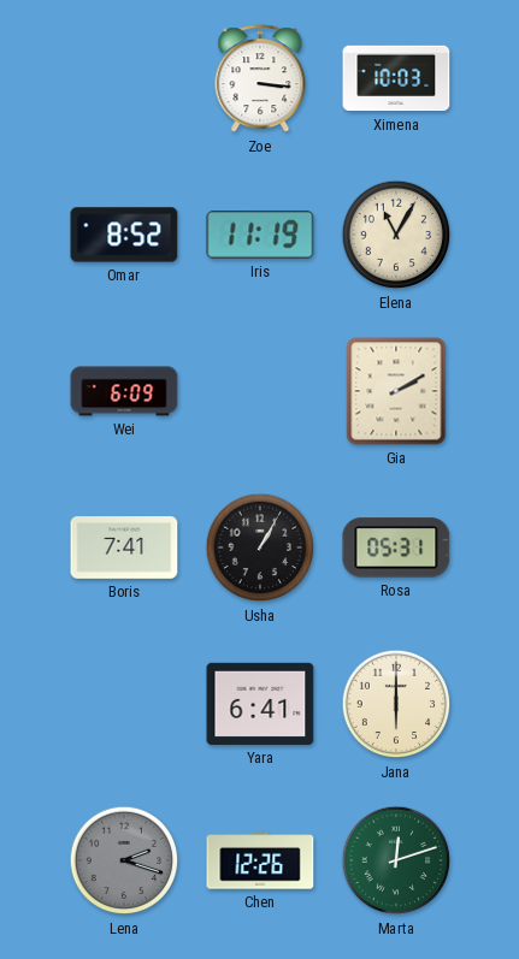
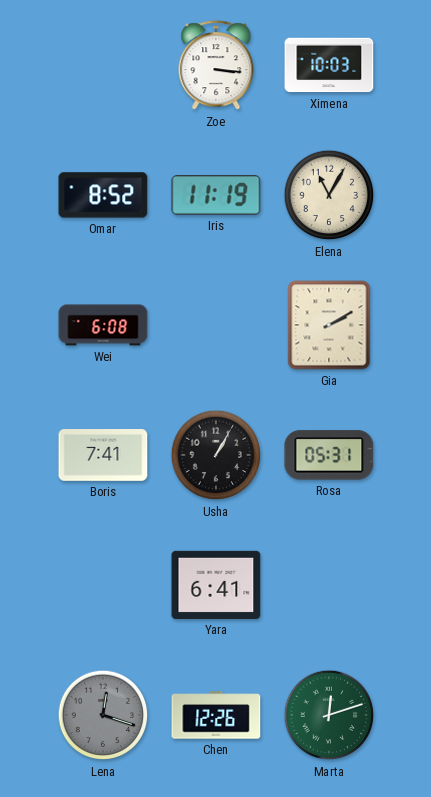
Wei: 6:09 -> 6:08 (103, 325)
Jana: 6:00 -> none (396, 704)
Lena: 2:18 -> 12:18 (103, 715)
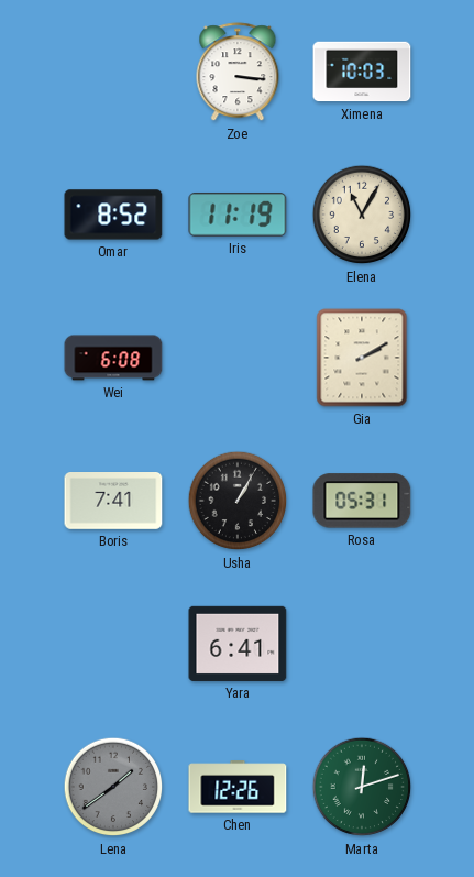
Lena: 12:18 -> 1:39 (113, 787)
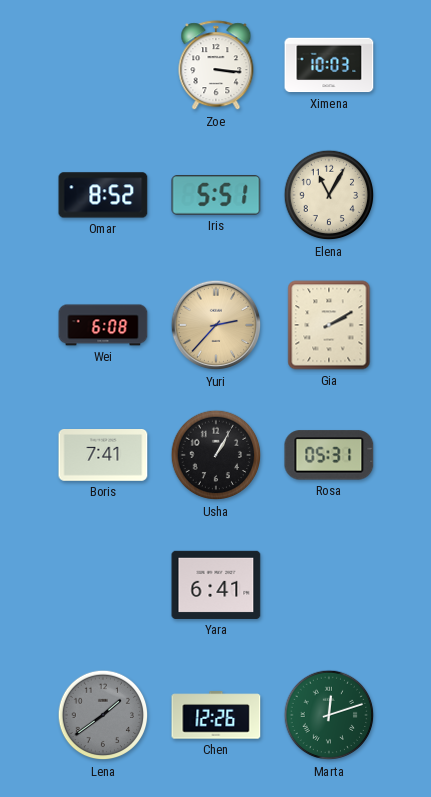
Iris: 11:19 -> 5:51 (216, 196)
Yuri: none -> 2:37 (216, 325)
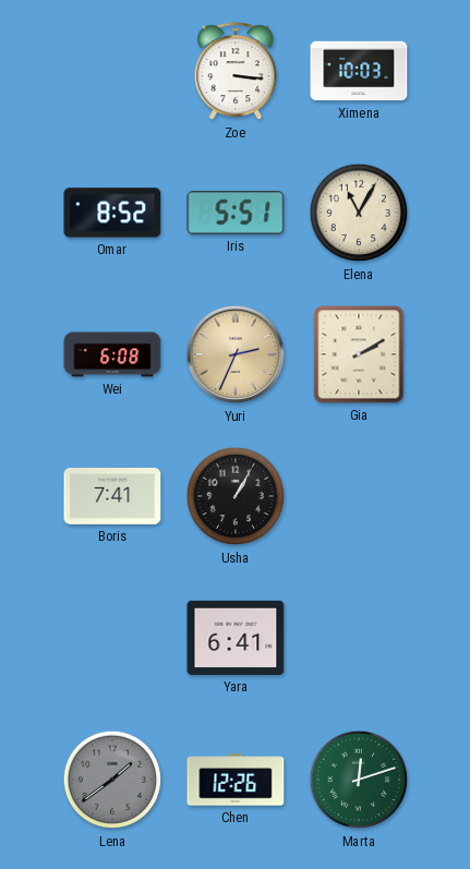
Yuri: 2:37 -> 2:34 (236, 354)
Rosa: 05:31 -> none (329, 455)
